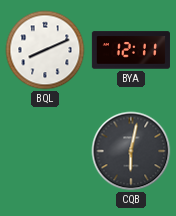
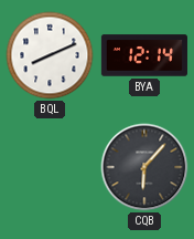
BYA: 12:11 -> 12:14 (144, 55)
CQB: 6:02 -> 6:07 (144, 167)
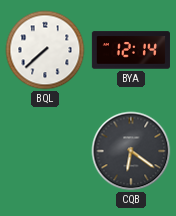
BQL: 8:11 -> 7:38 (45, 50)
CQB: 6:07 -> 6:21 (131, 151)
